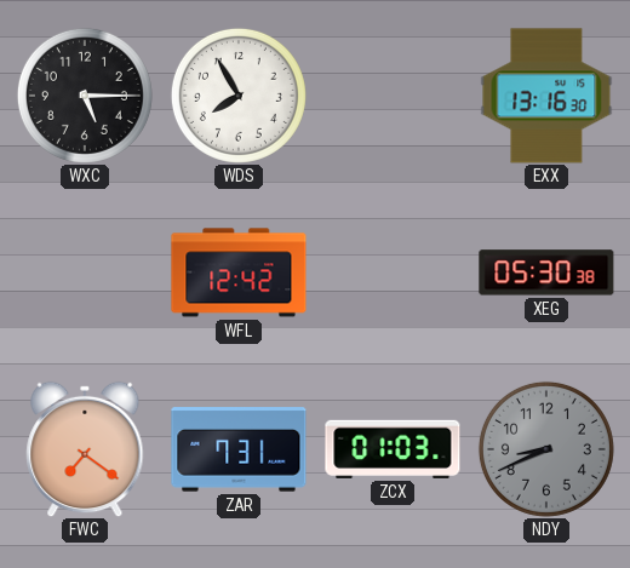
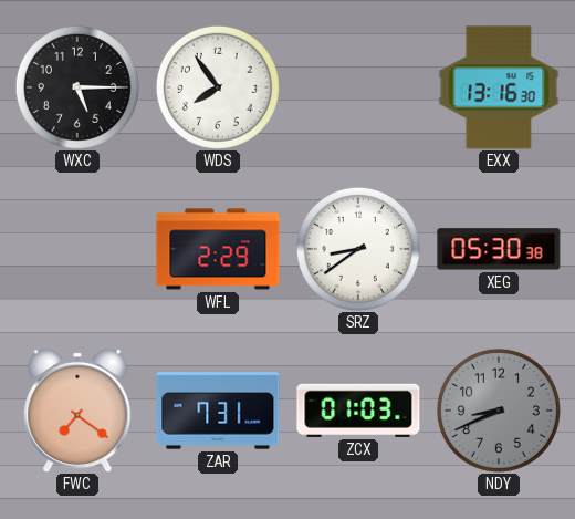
WDS: 7:55 -> 7:54 (218, 87)
WFL: 12:42 -> 2:29 (218, 249)
SRZ: none -> 8:39 (358, 249)
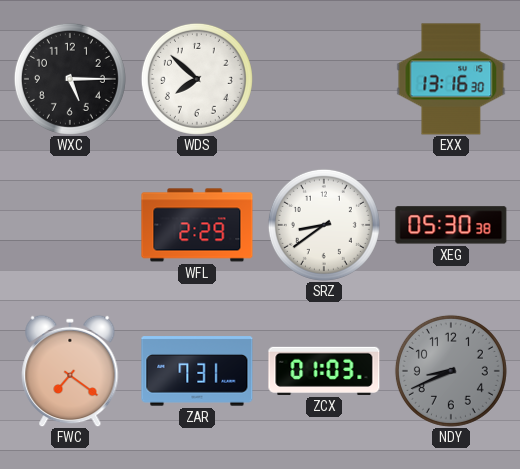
WDS: 7:54 -> 7:52 (197, 79)
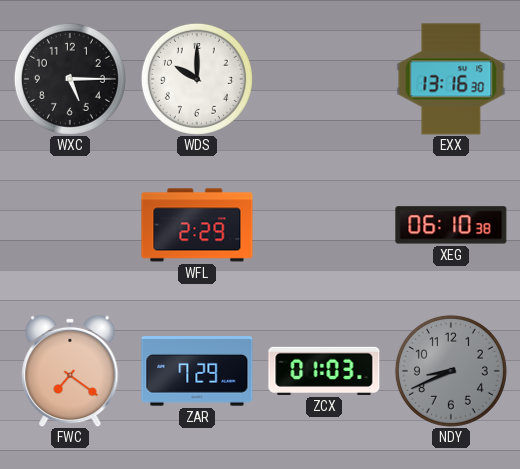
WDS: 7:52 -> 10:00 (197, 79)
SRZ: 8:39 -> none (324, 225)
XEG: 05:30 -> 06:10 (451, 225)
ZAR: 7:31 -> 7:29 (197, 371)
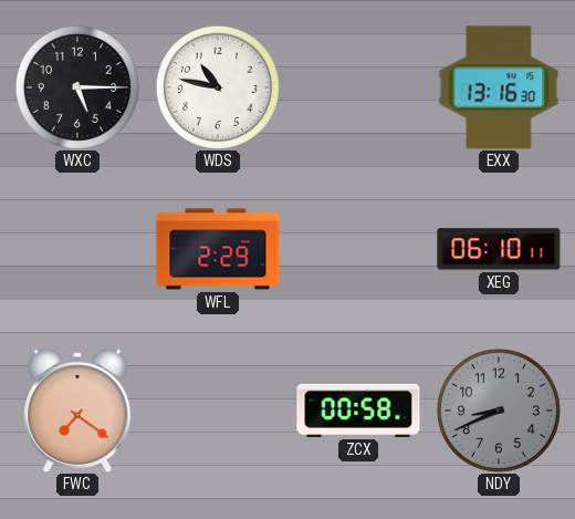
WDS: 10:00 -> 10:47 (218, 87)
XEG: 06:10:38 -> 06:10:11 (499, 249)
ZAR: 7:29 -> none (197, 371)
ZCX: 01:03 -> 00:58 (358, 411)
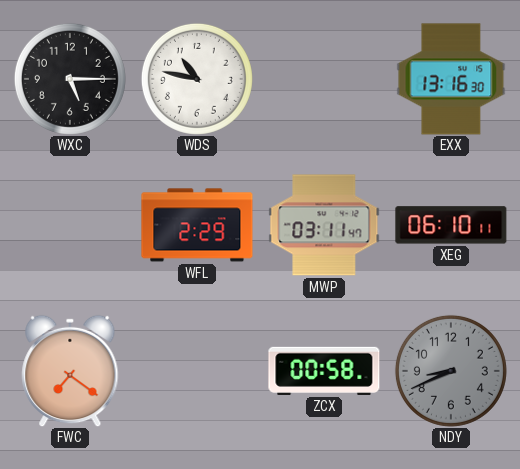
MWP: none -> 03:11 (324, 225)
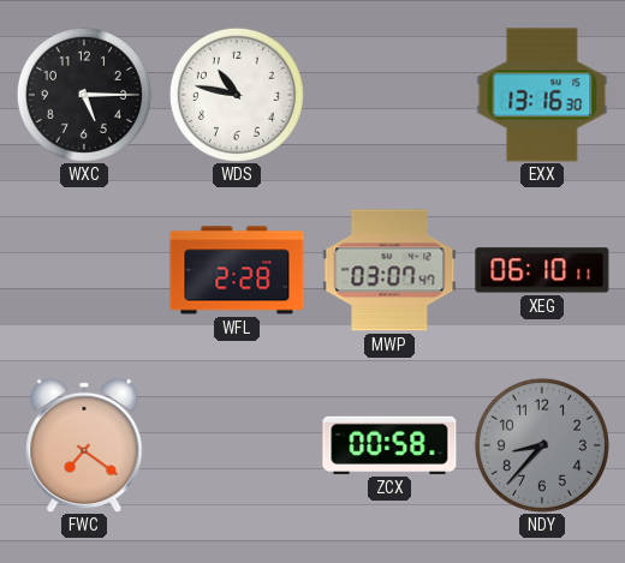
WFL: 2:29 -> 2:28 (237, 270)
MWP: 03:11 -> 03:07 (389, 270)
NDY: 8:41 -> 8:37 (542, 445)
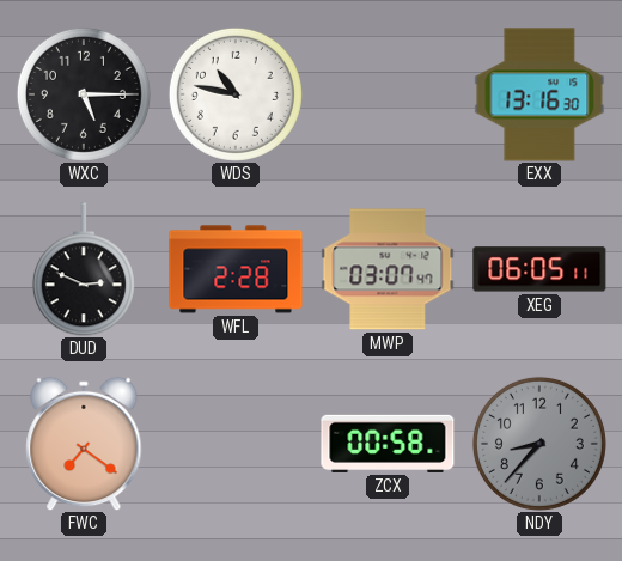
DUD: none -> 2:49 (84, 269)
XEG: 06:10 -> 06:05 (539, 269)
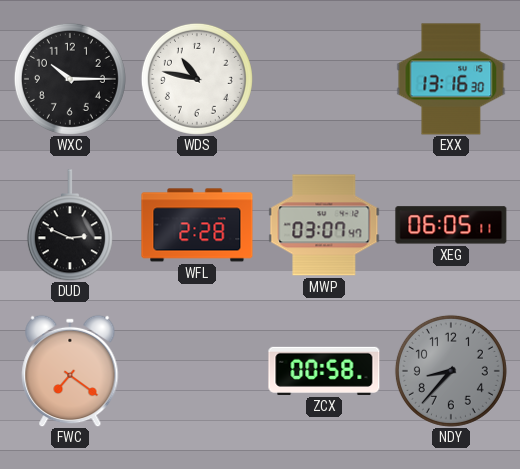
WXC: 5:15 -> 10:15 (70, 79)
